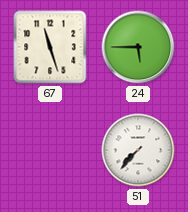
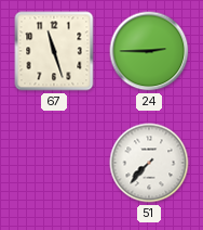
24: 5:45 -> 2:45 (149, 51)
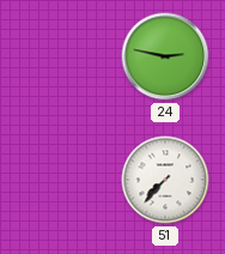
67: 11:27 -> none (54, 51)
24: 2:45 -> 2:47 (165, 56)
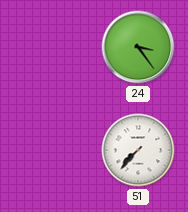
24: 2:47 -> 3:24 (138, 47)
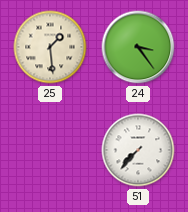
25: none -> 1:29 (50, 47)
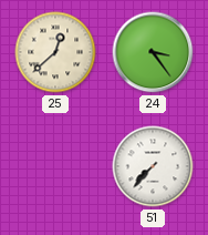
25: 1:29 -> 12:38 (55, 52)
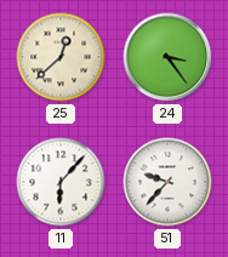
11: none -> 6:07 (61, 182)
51: 7:37 -> 9:37 (167, 182)
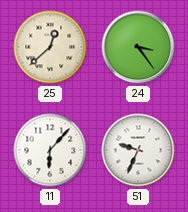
51: 9:37 -> 9:34 (138, 150)
